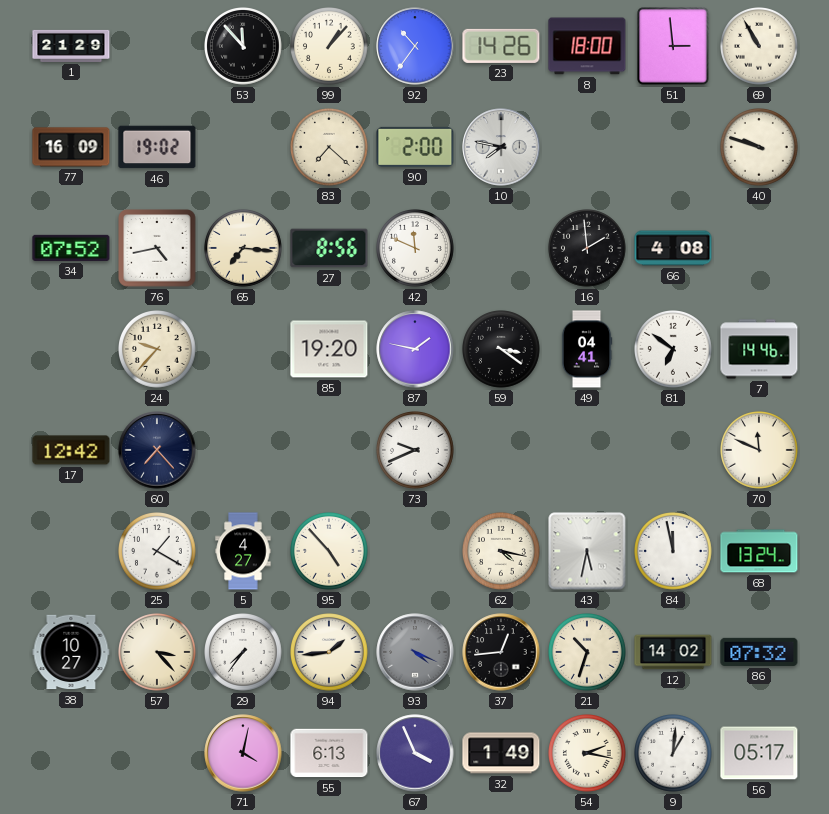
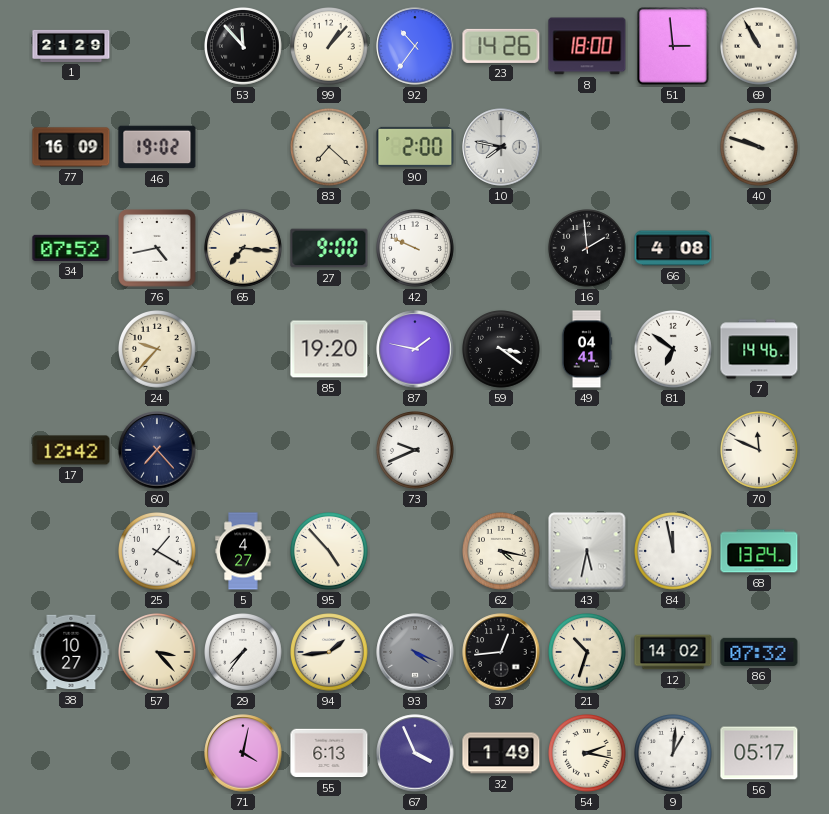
27: 8:56 -> 9:00 (329, 248)
42: 11:49 -> 9:49 (416, 249)
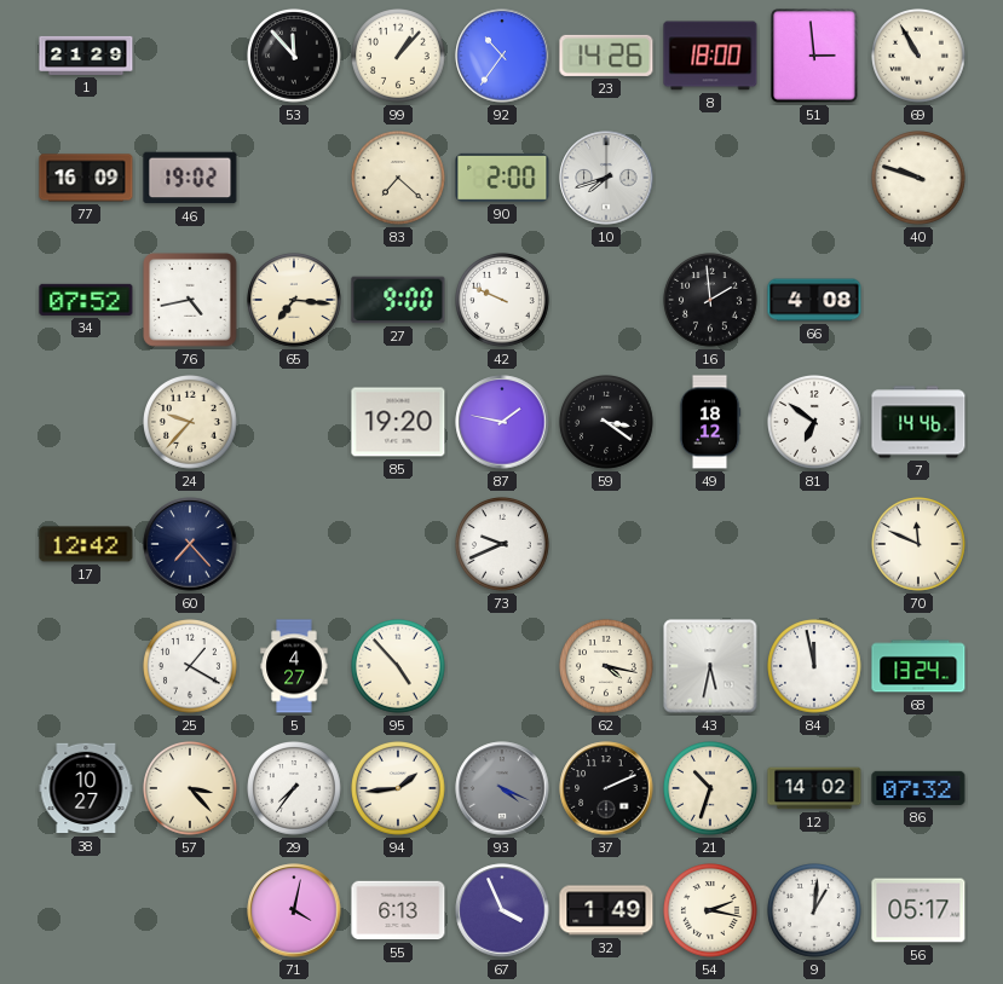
10: 7:47 -> 7:42 (606, 178)
49: 04:41 -> 18:12 (710, 422)
37: 12:44 -> 2:11 (606, 788)
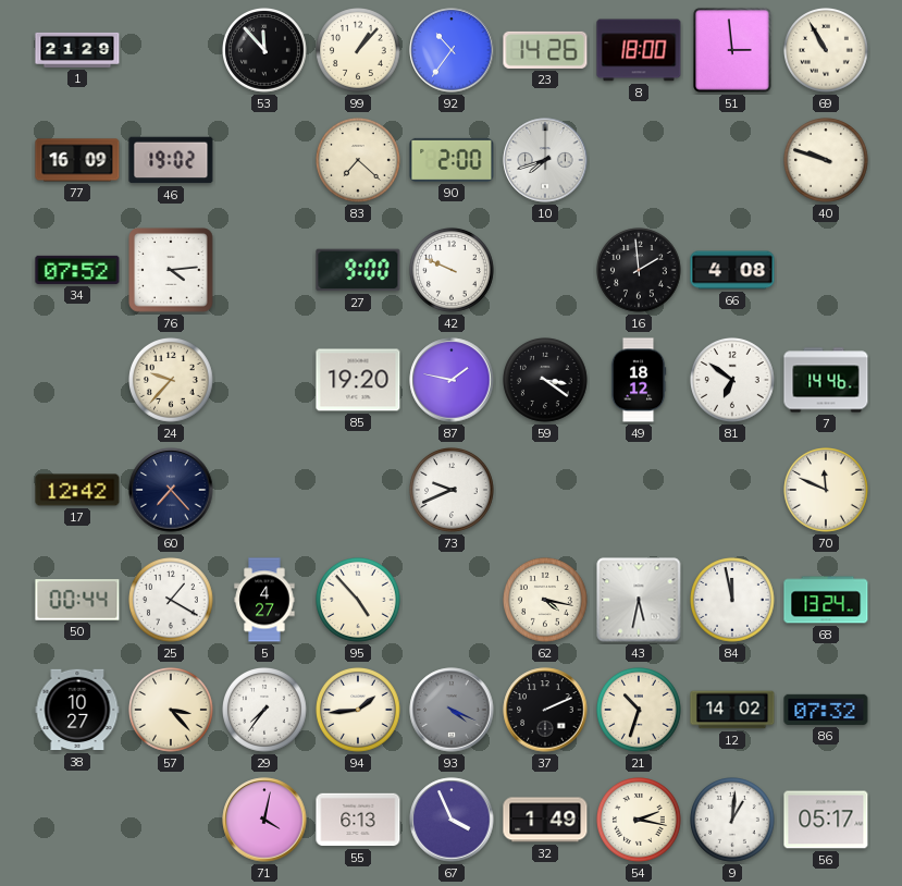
76: 4:43 -> 4:14 (171, 270)
65: 7:16 -> none (295, 301)
50: none -> 00:44 (77, 600)
